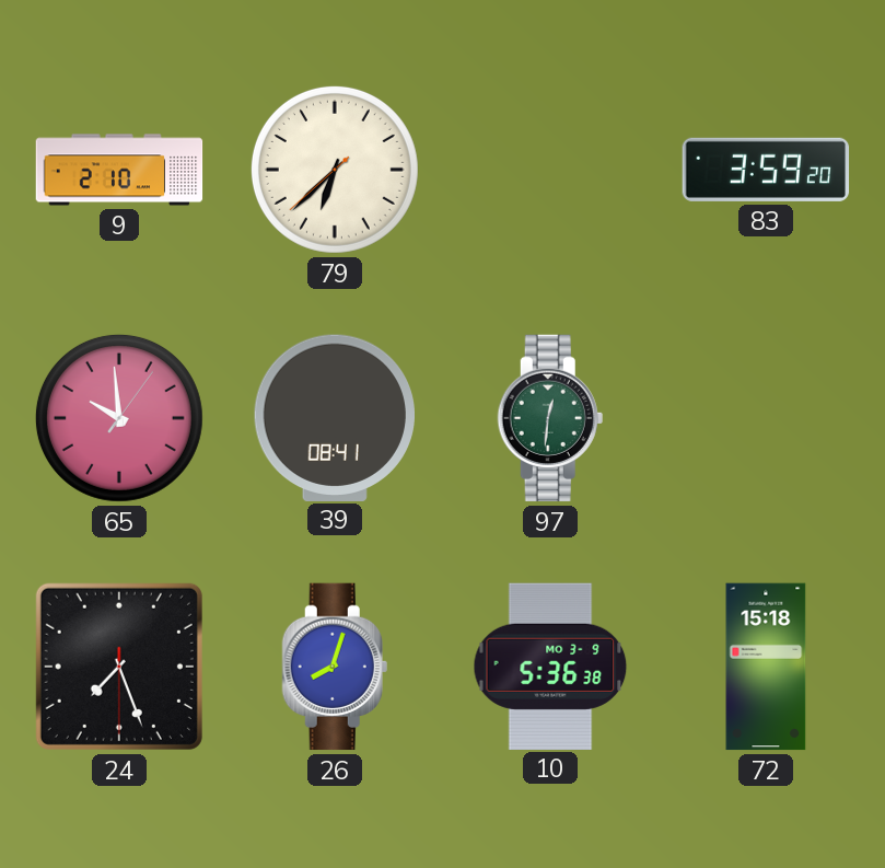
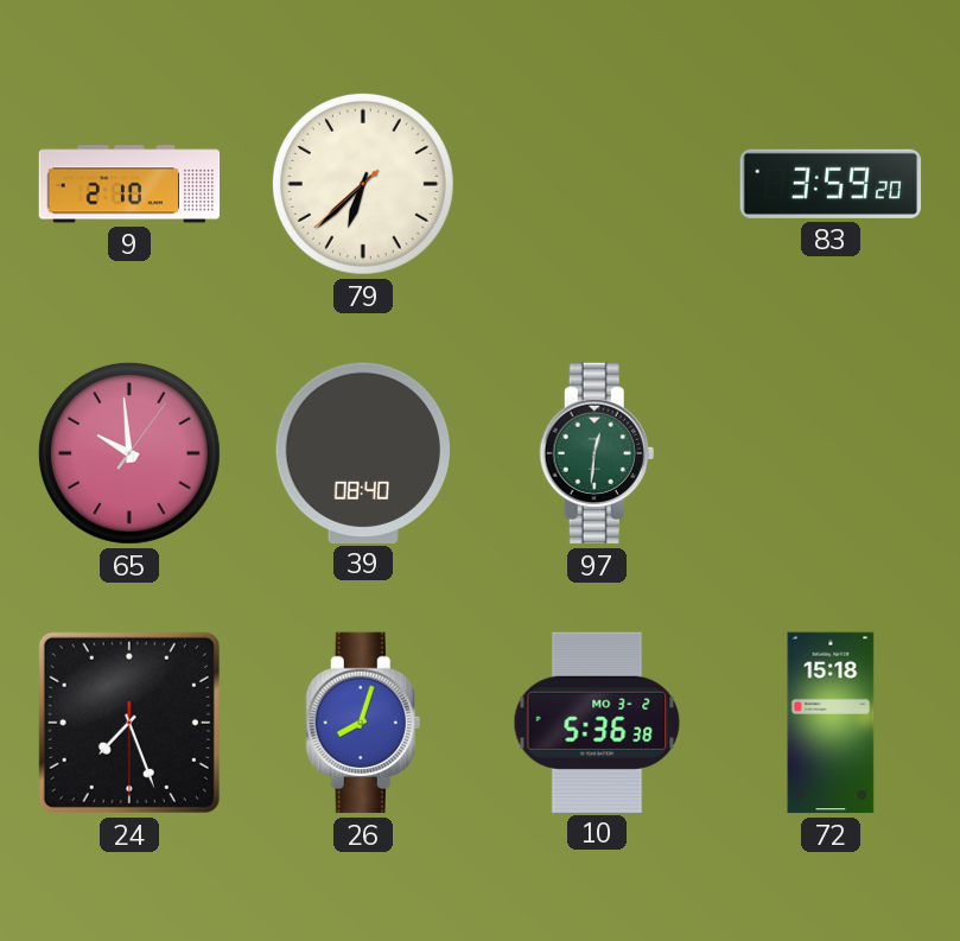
39: 08:41 -> 08:40 (362, 452)
10 date: MO 3-9 -> MO 3-2 (597, 721)
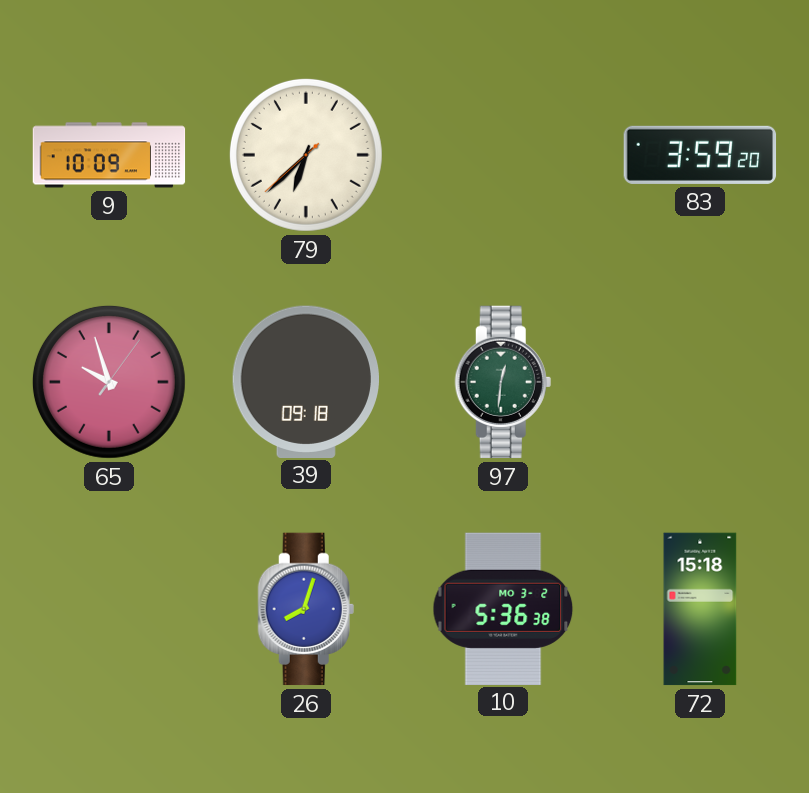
9: 2:10 -> 10:09 (109, 155)
65: 9:59 -> 9:57 (109, 382)
39: 08:40 -> 09:18 (305, 381)
24: 7:26 -> none (129, 723)
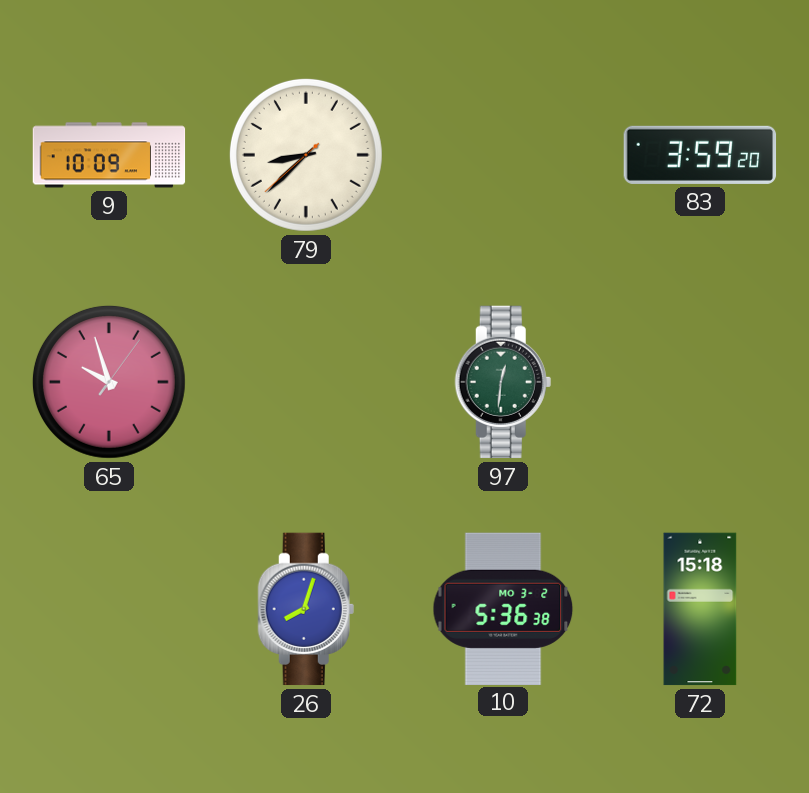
79: 6:37 -> 8:37 (306, 155)
39: 09:18 -> none (305, 381)
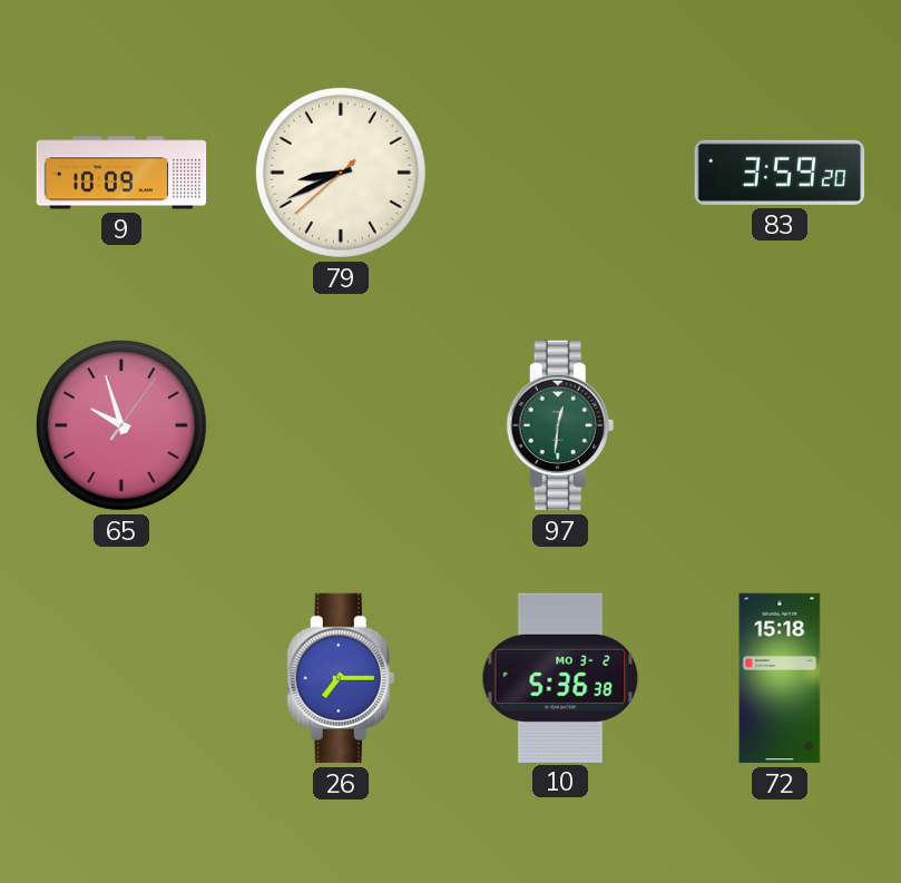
79: 8:37 -> 8:40 (341, 173)
26: 8:03 -> 7:15 (341, 678)
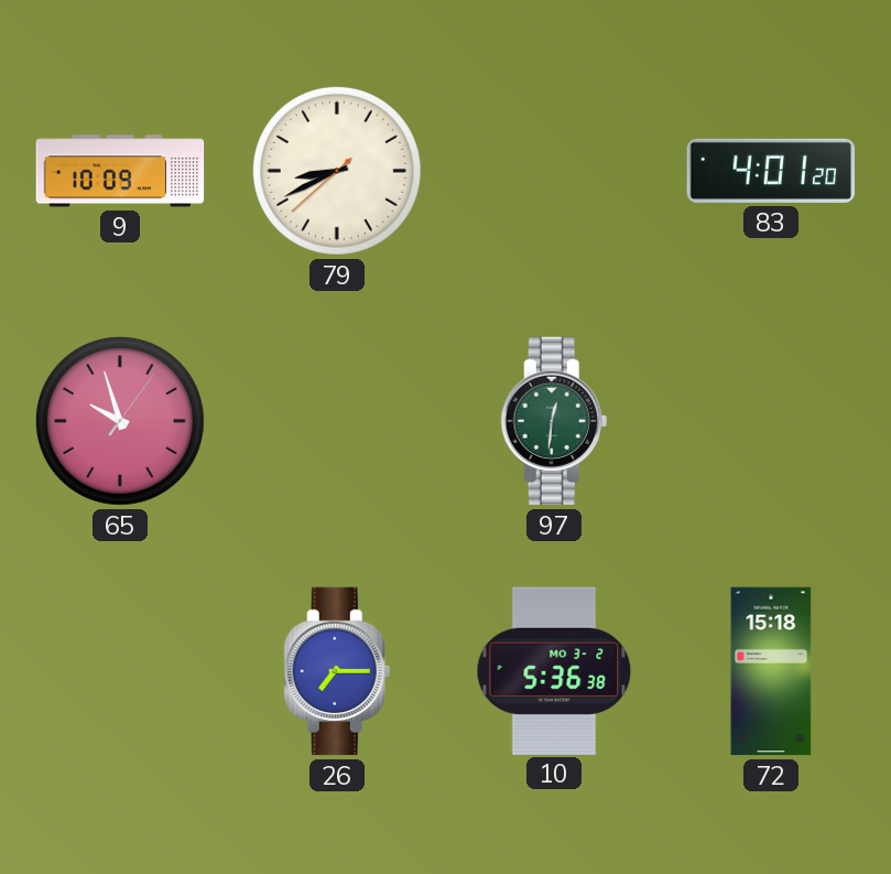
83: 3:59 -> 4:01 (771, 171)
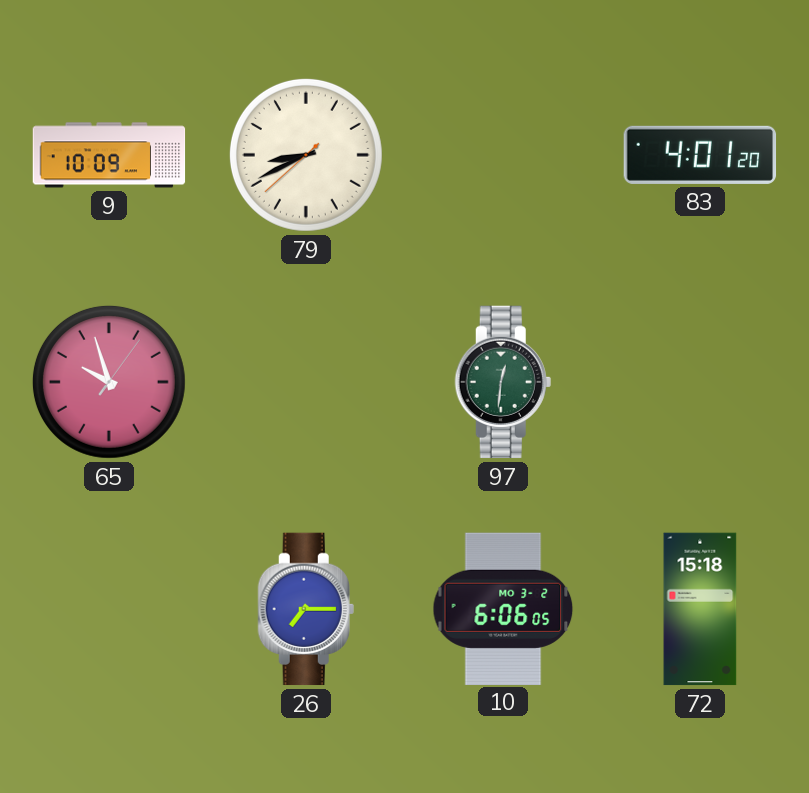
10: 5:36 -> 6:06 (503, 608)
